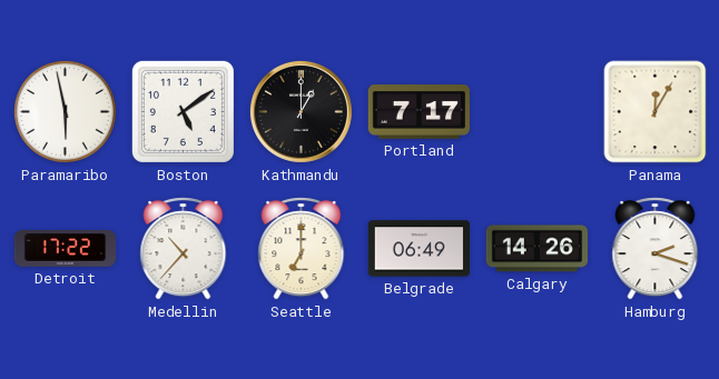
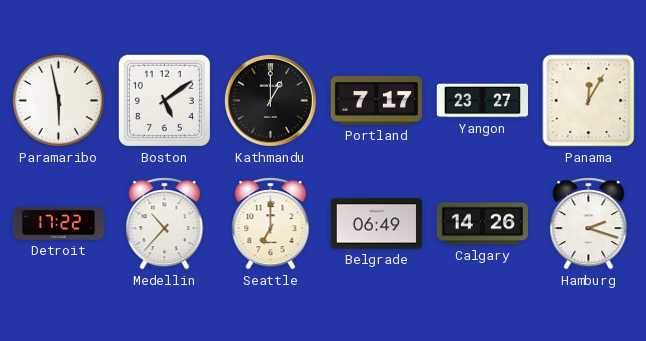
Yangon: none -> 23:27 (482, 101)
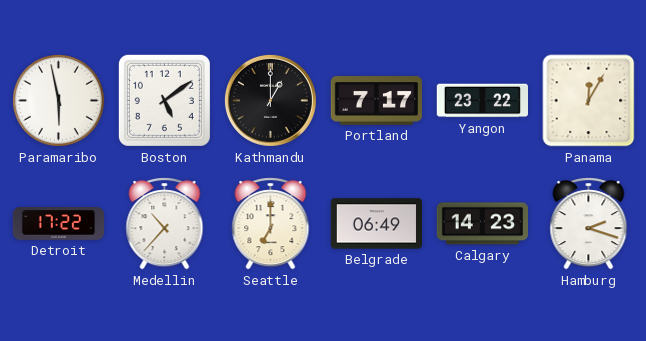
Yangon: 23:27 -> 23:22 (482, 101)
Calgary: 14:26 -> 14:23 (482, 224)
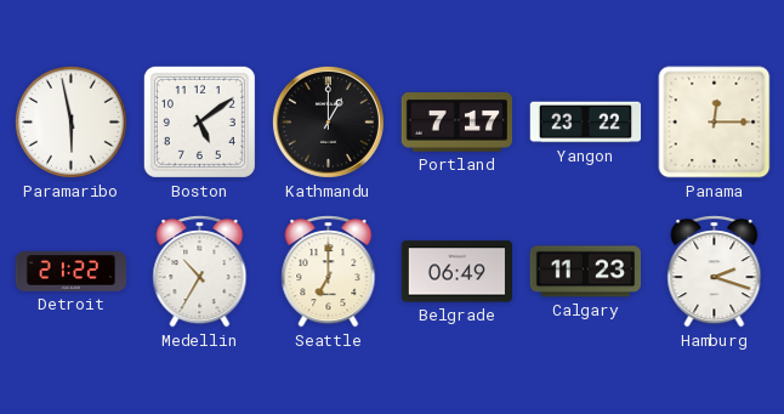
Panama: 12:05 -> 12:15 (715, 123)
Detroit: 17:22 -> 21:22 (72, 272)
Medellin: 10:37 -> 10:35 (200, 272)
Calgary: 14:23 -> 11:23 (585, 272)
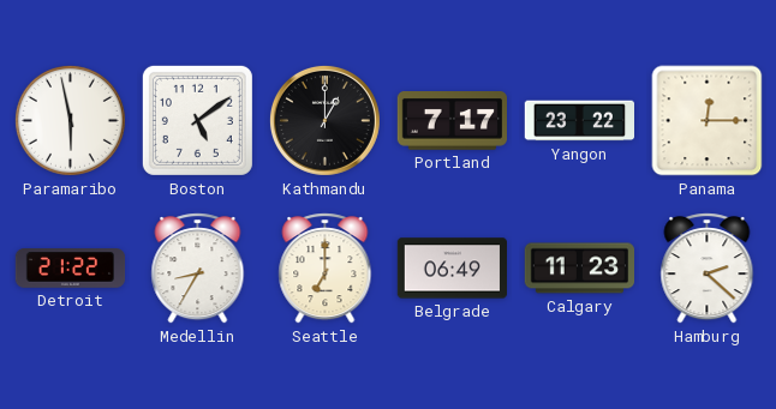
Medellin: 10:35 -> 8:35 (198, 269)
Hamburg: 2:18 -> 2:22 (708, 269)
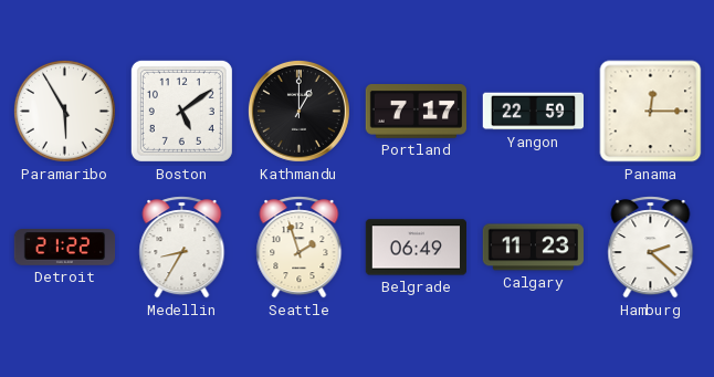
Paramaribo: 5:58 -> 5:55 (64, 111)
Yangon: 23:22 -> 22:59 (533, 112)
Seattle: 7:00 -> 1:57 (300, 248)
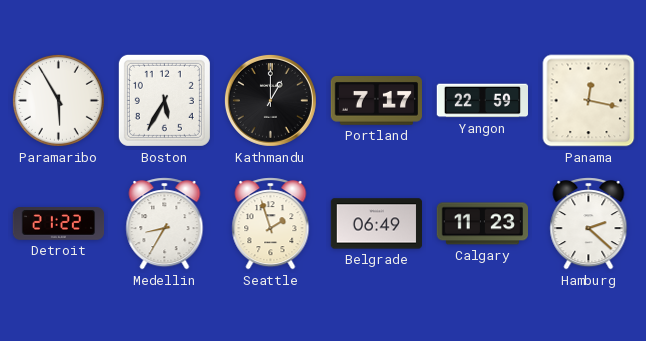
Boston: 5:09 -> 5:35 (164, 100)
Panama: 12:15 -> 12:17 (589, 101)
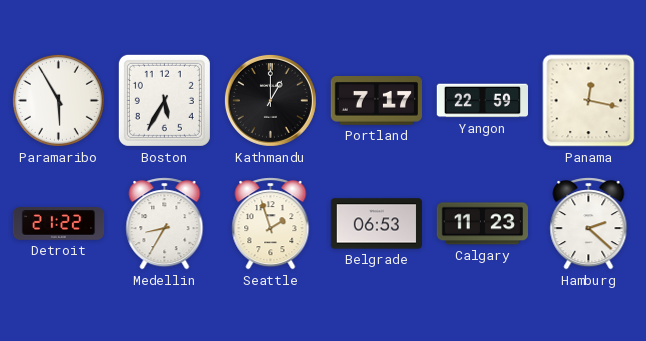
Belgrade: 06:49 -> 06:53 (376, 224)
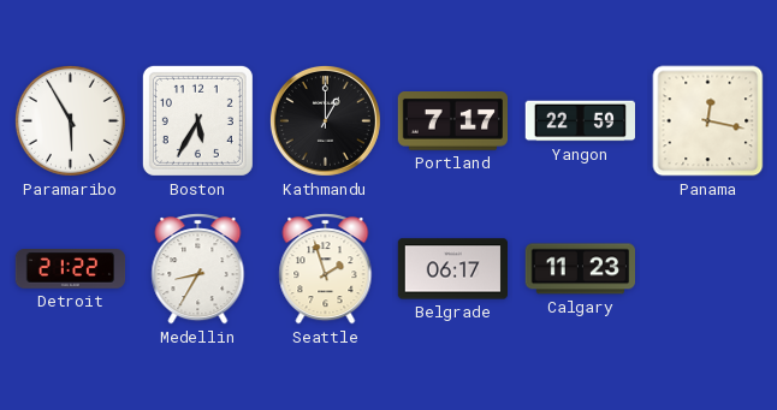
Belgrade: 06:53 -> 06:17 (452, 269)
Hamburg: 2:22 -> none (589, 224)
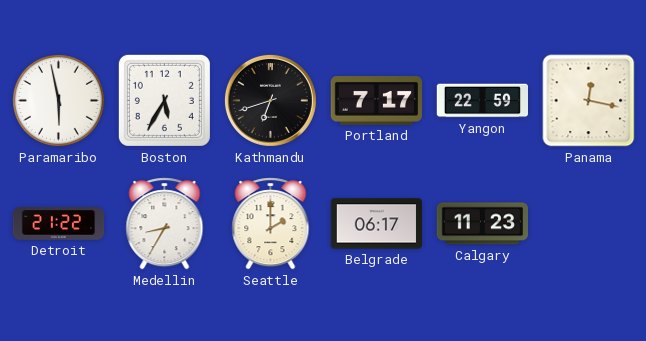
Paramaribo: 5:55 -> 5:58 (58, 100)
Kathmandu: 1:00 -> 6:42 (270, 100)
Seattle: 1:57 -> 2:00 (271, 224)
